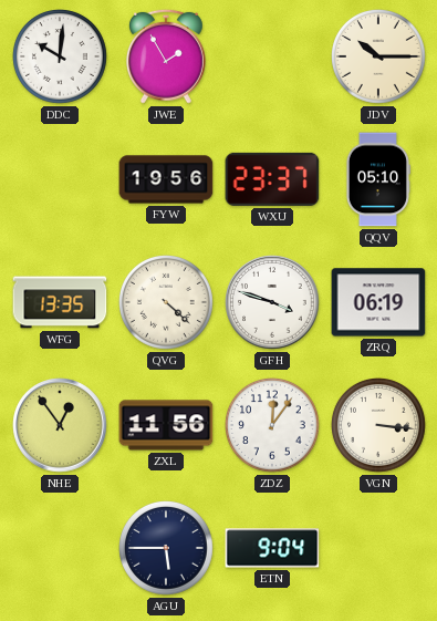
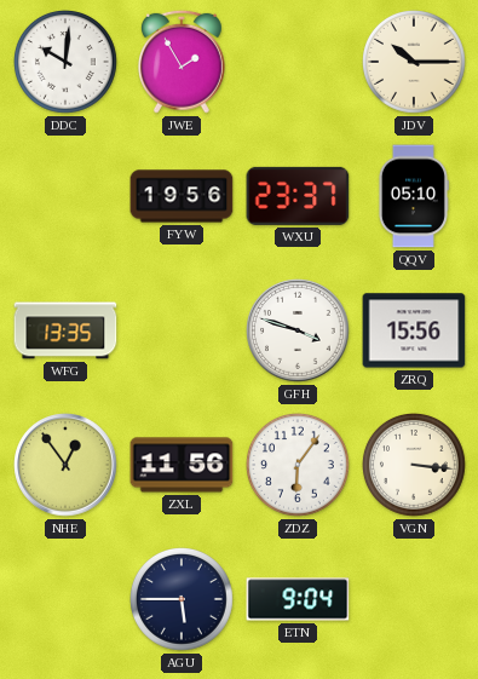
QVG: 4:22 -> none (167, 303)
ZRQ: 06:19 -> 15:56 (414, 330)
ZDZ: 12:06 -> 6:06 (299, 466)
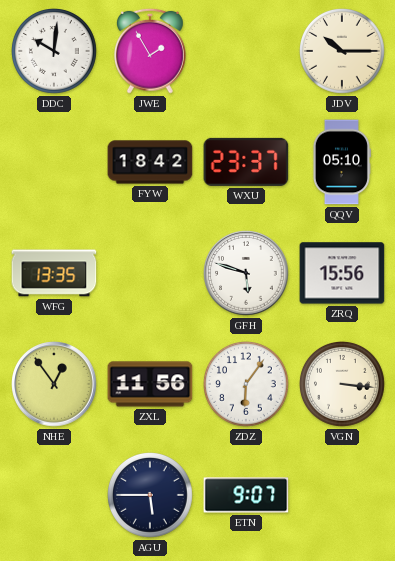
FYW: 19:56 -> 18:42 (150, 162)
GFH: 3:48 -> 5:48 (246, 273)
ETN: 9:04 -> 9:07 (246, 495)
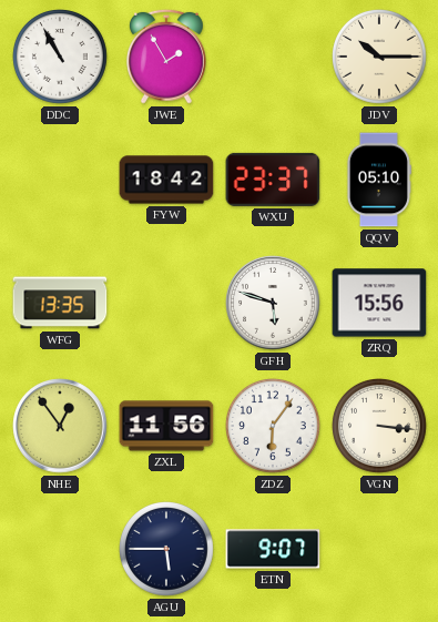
DDC: 10:01 -> 10:55 (61, 58)
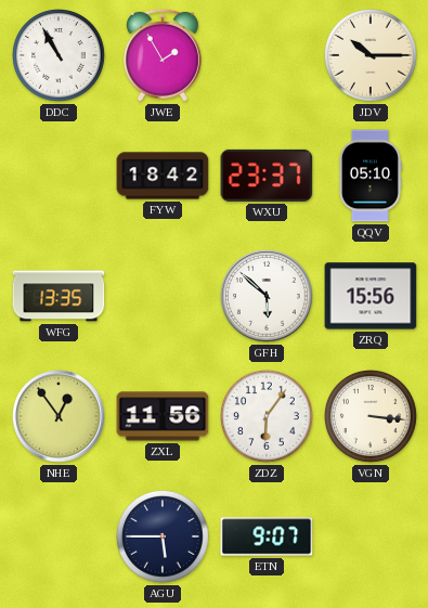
GFH: 5:48 -> 5:52 (267, 296)
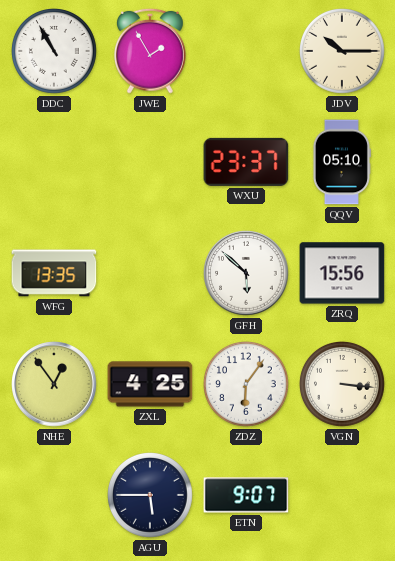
FYW: 18:42 -> none (163, 176)
ZXL: 11:56 -> 4:25 (150, 384)
